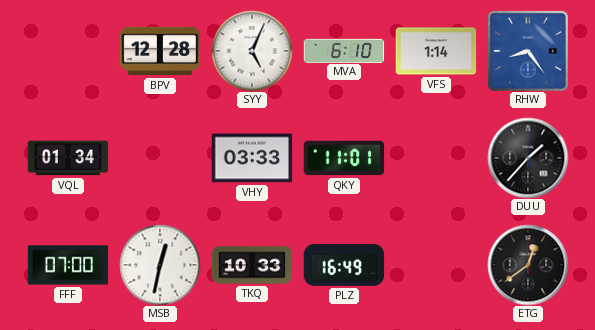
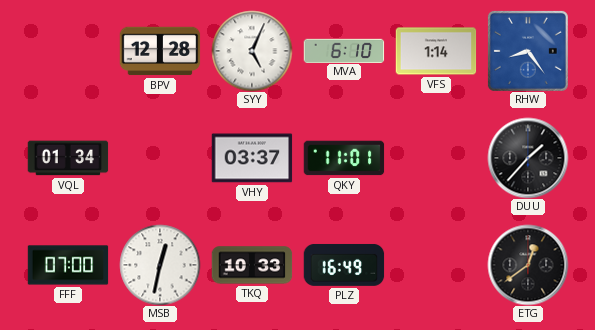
VHY: 03:33 -> 03:37 (252, 158)
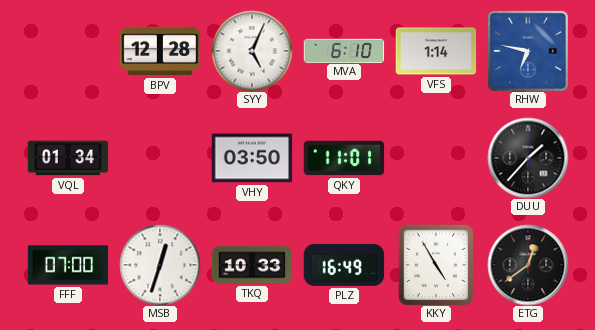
RHW: 8:24 -> 6:47 (528, 51)
VHY: 03:37 -> 03:50 (252, 158)
MSB: 12:32 -> 12:33 (160, 265)
KKY: none -> 4:55 (436, 265)
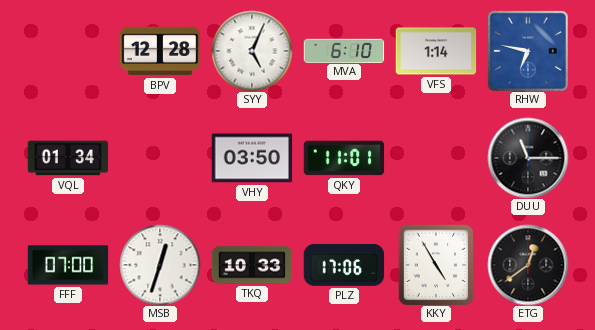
DUU: 1:37 -> 11:15 (528, 158)
PLZ: 16:49 -> 17:06 (344, 265)
